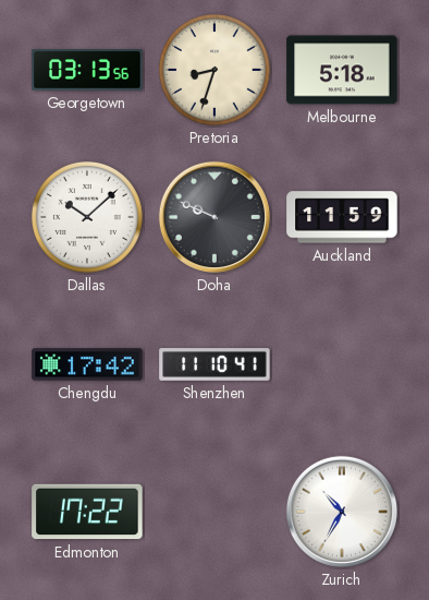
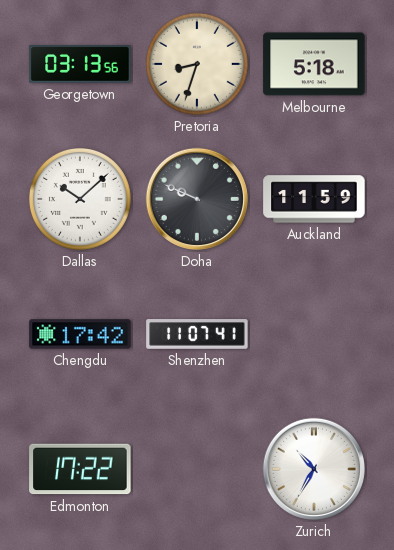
Shenzhen: 11:10 -> 11:07 (197, 334)
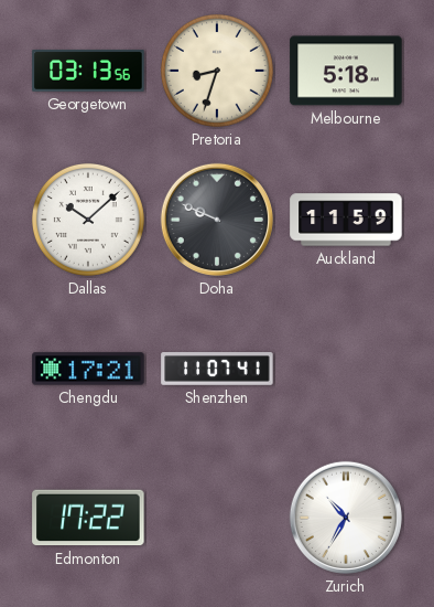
Chengdu: 17:42 -> 17:21 (88, 369)
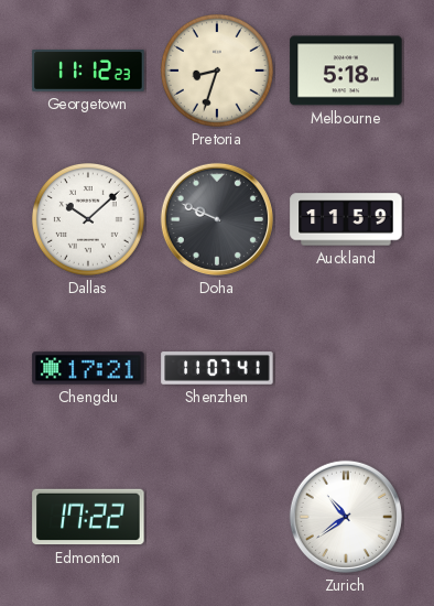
Georgetown: 03:13 -> 11:12 (88, 72)
Zurich: 10:35 -> 10:39 (346, 517)
